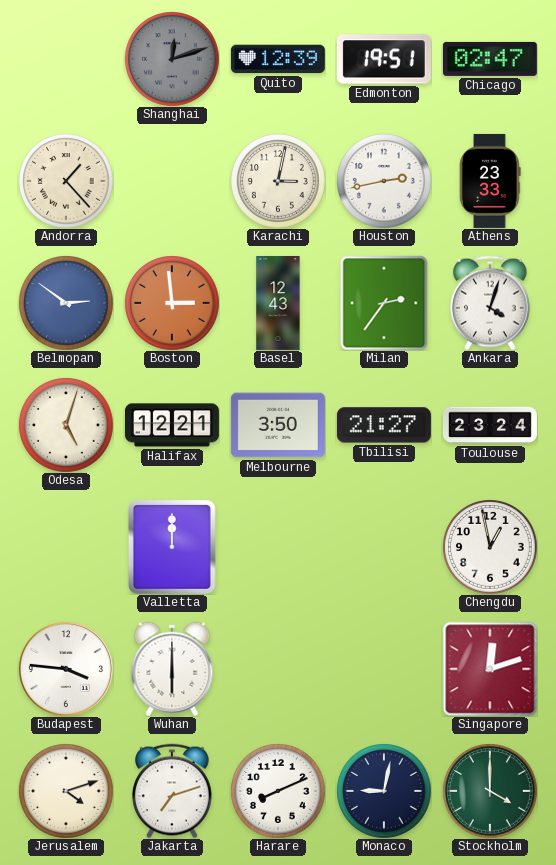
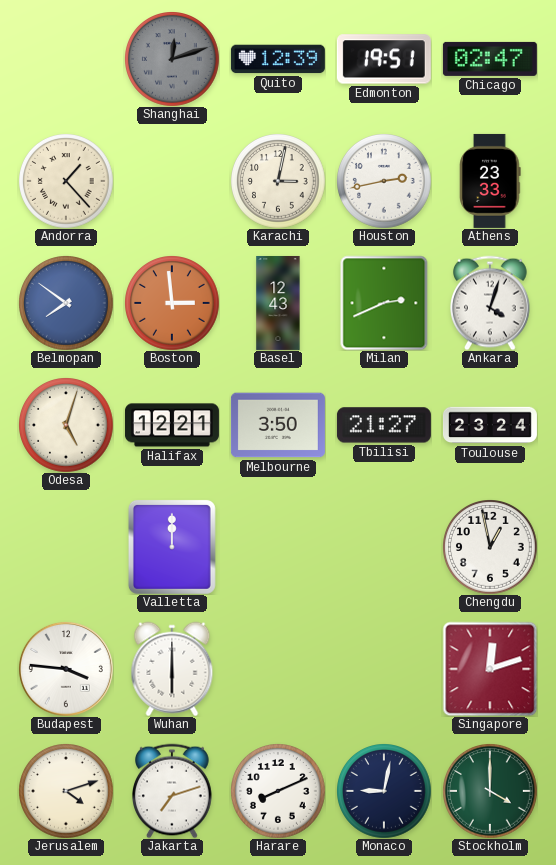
Belmopan: 2:51 -> 7:51 (66, 303)
Milan: 2:36 -> 2:41 (384, 303)
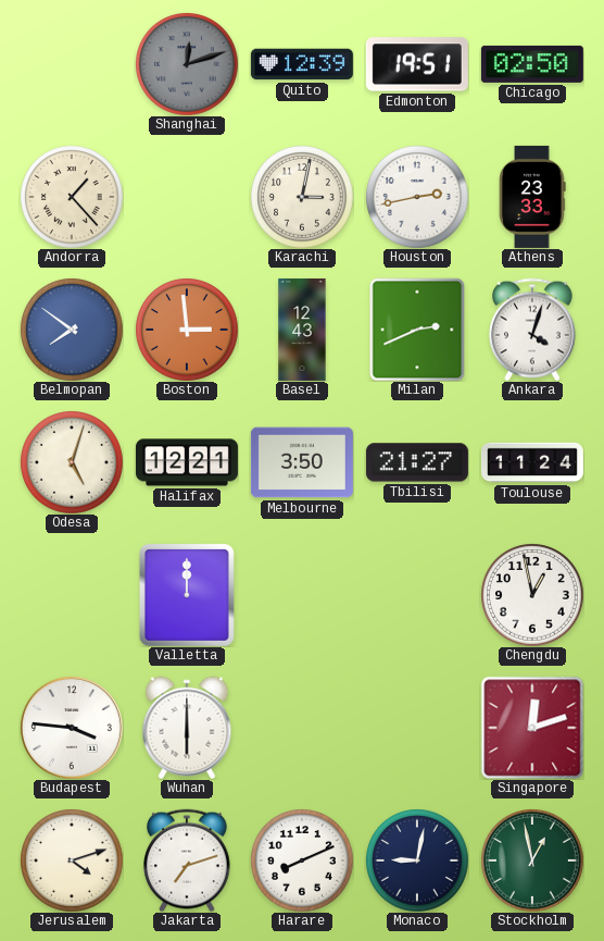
Chicago: 02:47 -> 02:50 (532, 64)
Toulouse: 23:24 -> 11:24 (532, 462)
Stockholm: 4:00 -> 12:58 (532, 860)
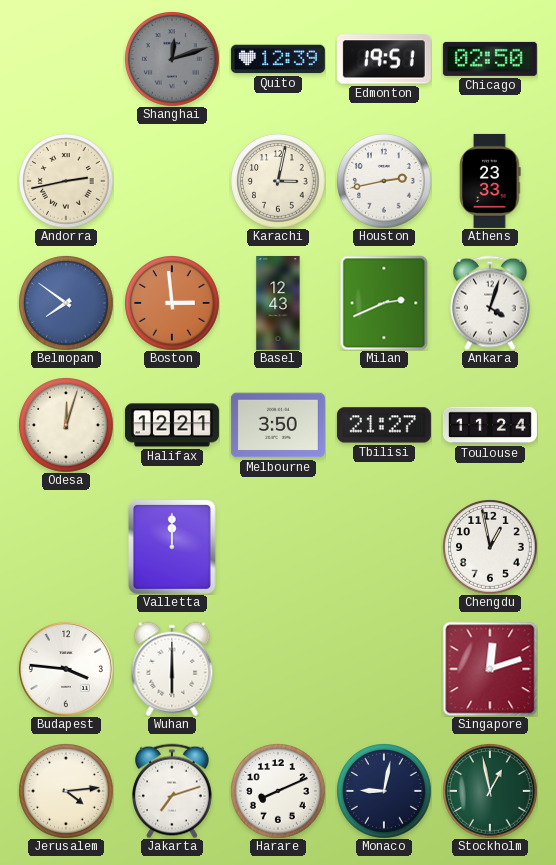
Andorra: 1:23 -> 2:43 (66, 181)
Odesa: 5:03 -> 12:03 (66, 425)
Jerusalem: 4:12 -> 4:14 (66, 791)
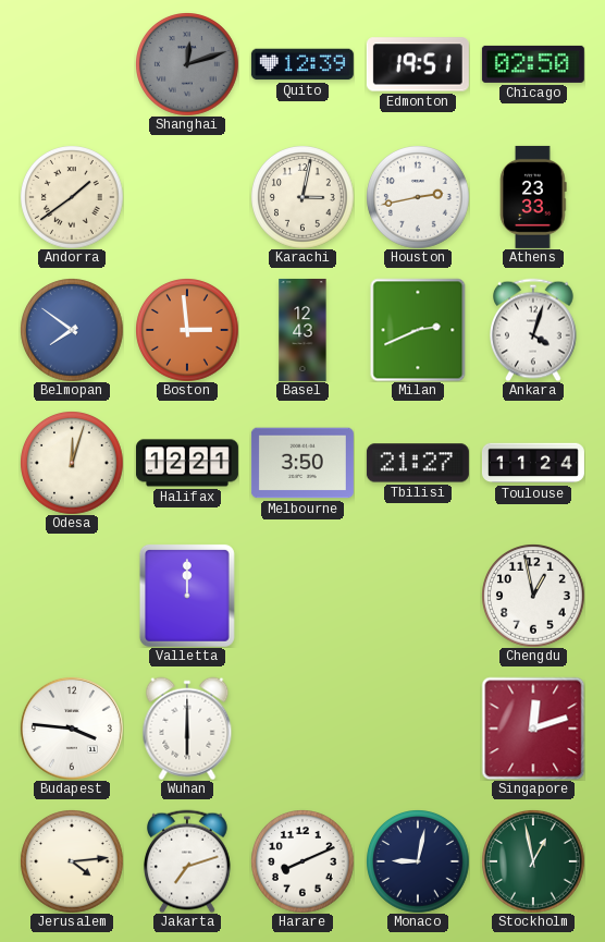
Andorra: 2:43 -> 1:39 (72, 197)
